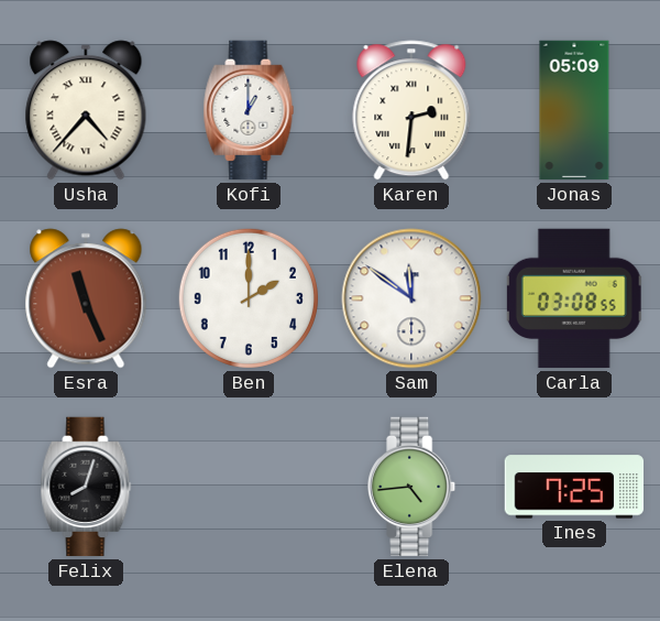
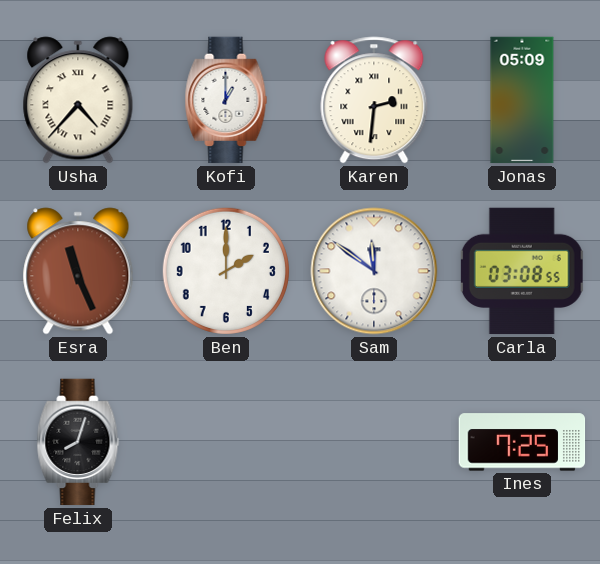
Elena: 4:44 -> none (413, 487)
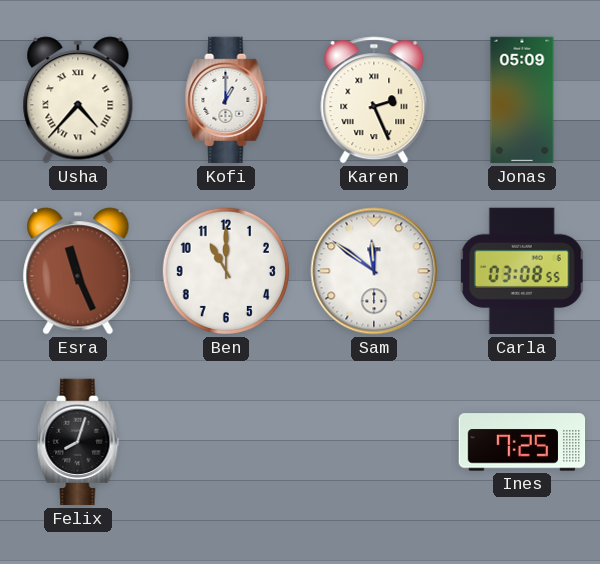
Karen: 2:31 -> 2:26 (374, 100)
Ben: 2:00 -> 11:00 (226, 271)
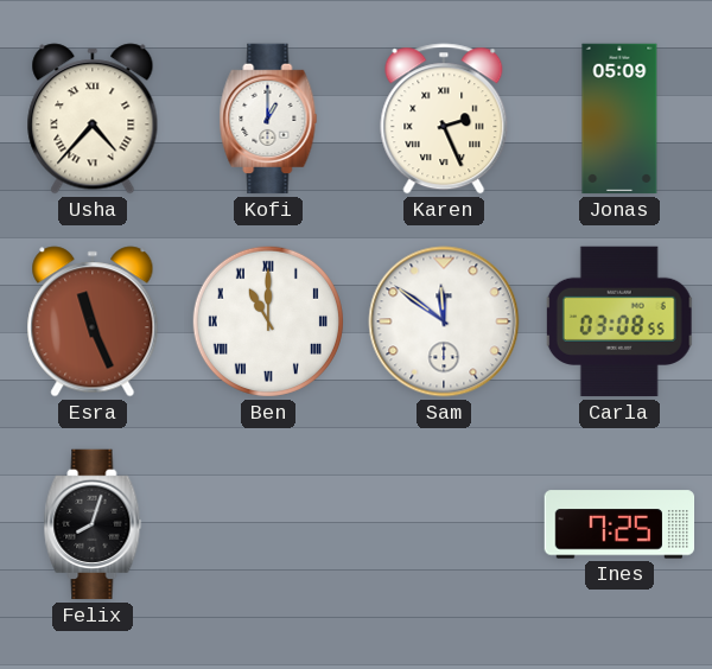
Ben numerals: Arabic -> Roman (268, 321)
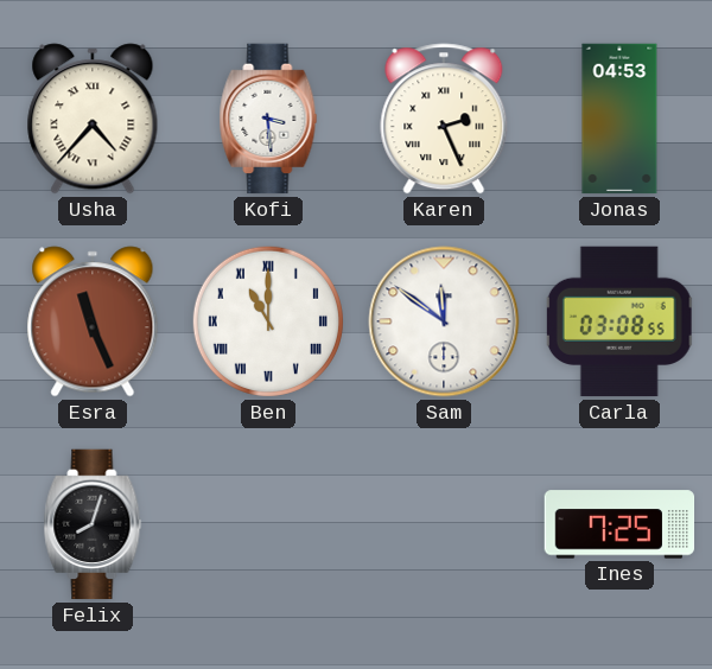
Kofi: 1:00 -> 3:29 (268, 119)
Jonas: 05:09 -> 04:53 (619, 119)
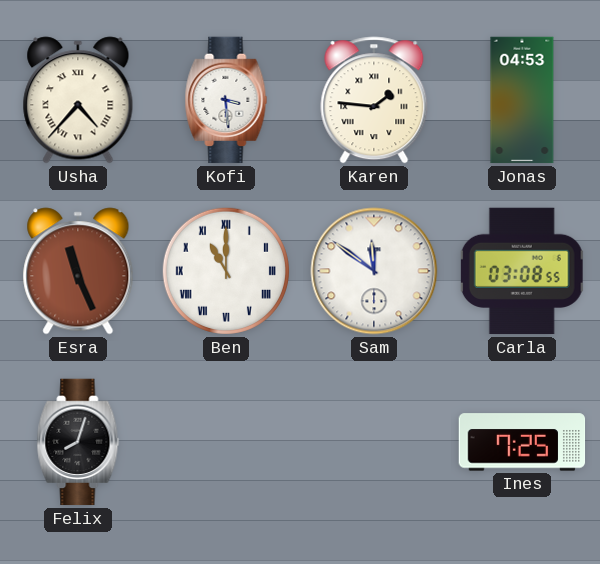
Karen: 2:26 -> 1:46 (374, 100)
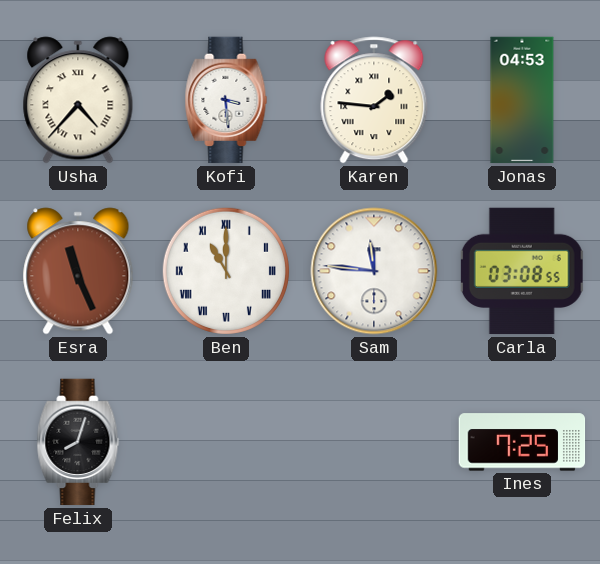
Sam: 11:51 -> 11:46 (374, 271)
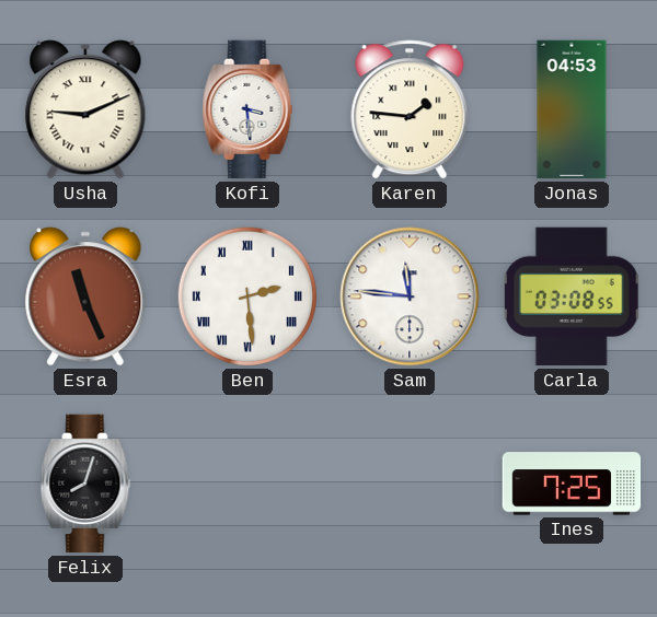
Usha: 4:37 -> 9:11 (85, 109)
Ben: 11:00 -> 2:29 (247, 296)
